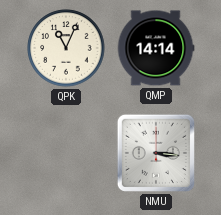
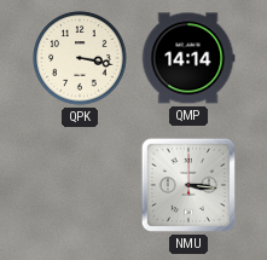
QPK: 11:04 -> 3:17 (80, 58)
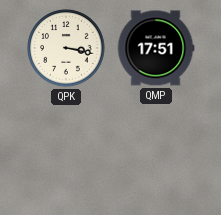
QMP: 14:14 -> 17:51 (156, 48)
NMU: 3:16 -> none (188, 185)
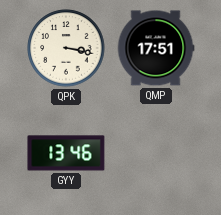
GYY: none -> 13:46 (66, 153)
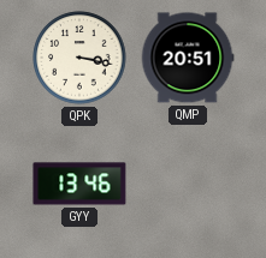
QMP: 17:51 -> 20:51 (188, 58)
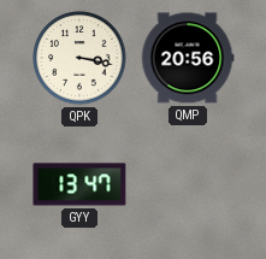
QMP: 20:51 -> 20:56 (188, 58)
GYY: 13:46 -> 13:47 (79, 184)
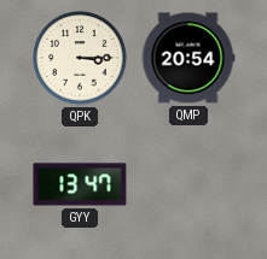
QPK: 3:17 -> 3:15 (80, 58)
QMP: 20:56 -> 20:54 (188, 58)
